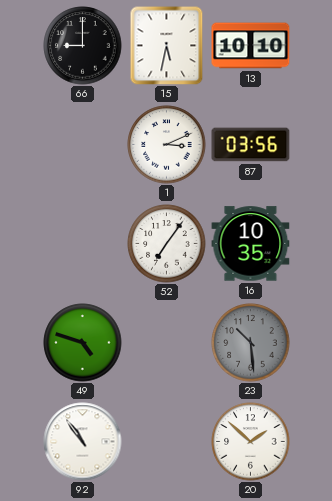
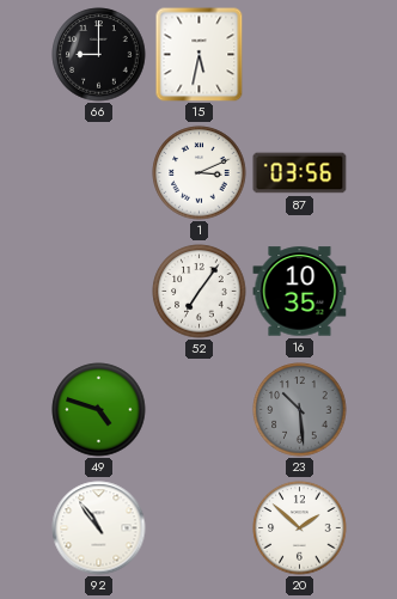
13: 10:10 -> none (251, 46)
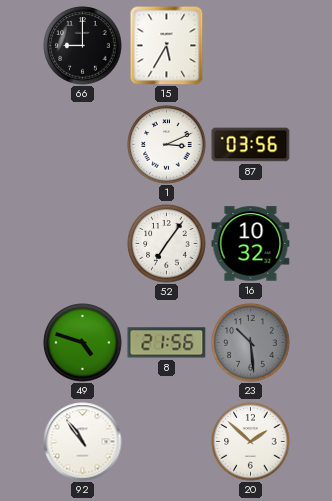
15: 5:32 -> 5:35 (167, 46)
16: 10:35 -> 10:32 (251, 244)
8: none -> 21:56 (167, 343)
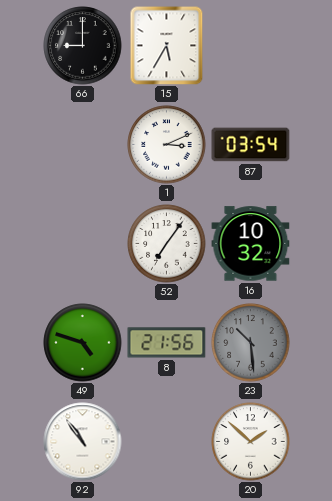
87: 03:56 -> 03:54 (251, 145)
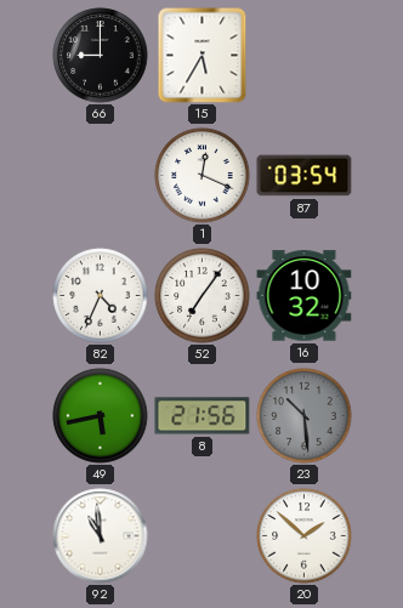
1: 3:11 -> 12:19 (203, 176)
82: none -> 4:34 (101, 296)
49: 4:48 -> 5:43 (101, 416)
92: 10:54 -> 10:59 (101, 536)
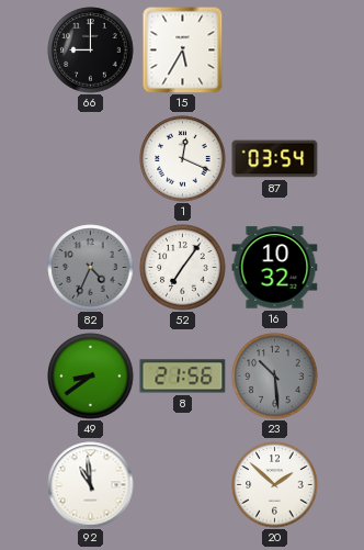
82 dial: white -> grey (91, 268)
49: 5:43 -> 8:39 (91, 377)
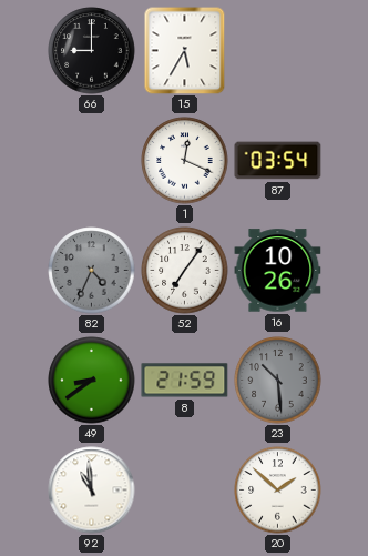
16: 10:32 -> 10:26 (278, 271)
8: 21:56 -> 21:59 (185, 381)
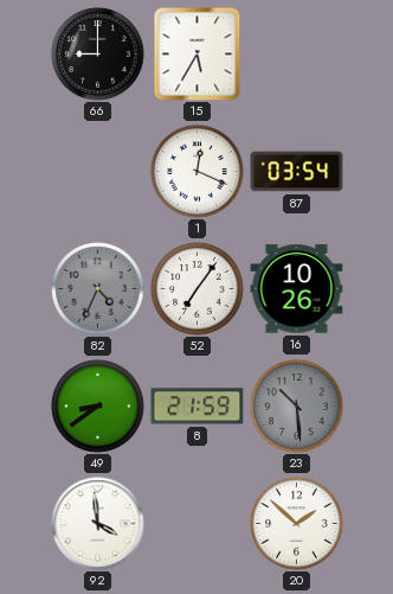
92: 10:59 -> 3:59 (98, 524)
